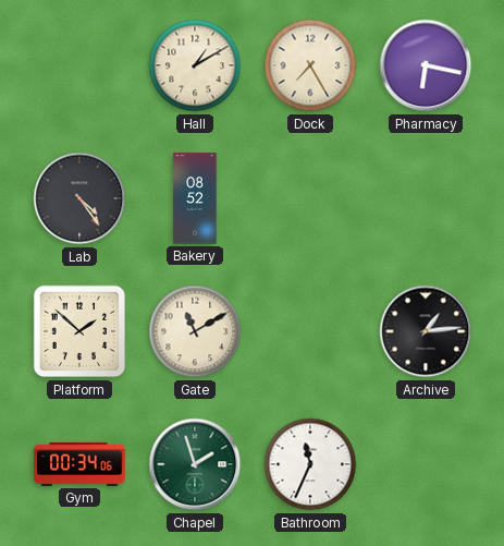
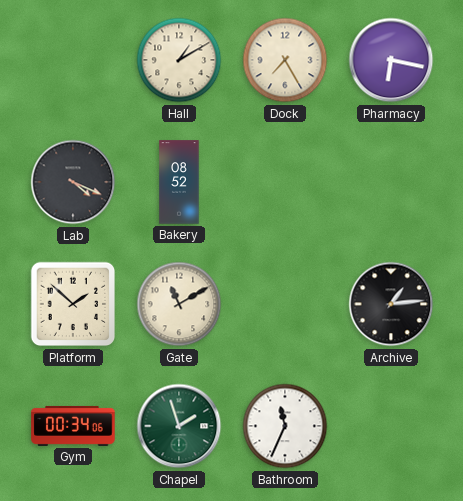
Lab: 4:24 -> 4:19 (73, 182)
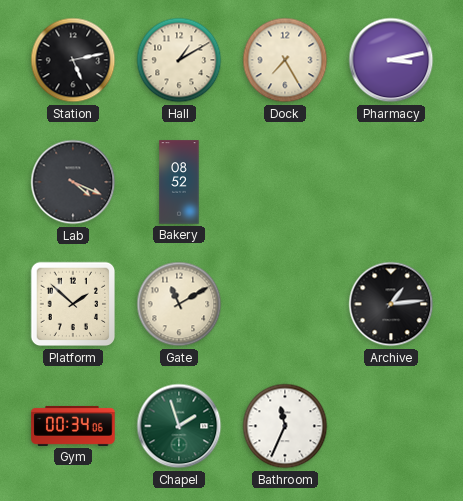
Station: none -> 5:13 (73, 60)
Pharmacy: 6:17 -> 3:13 (391, 60)
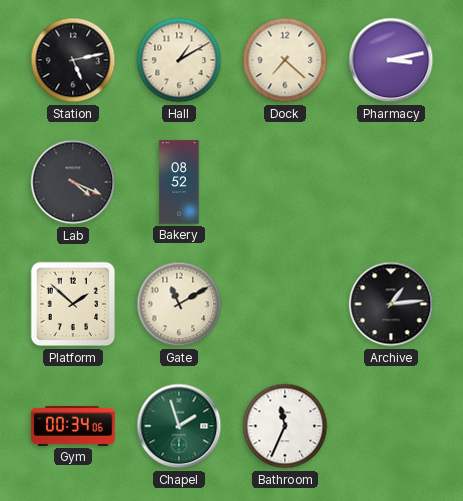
Dock: 7:25 -> 7:22 (285, 60)
